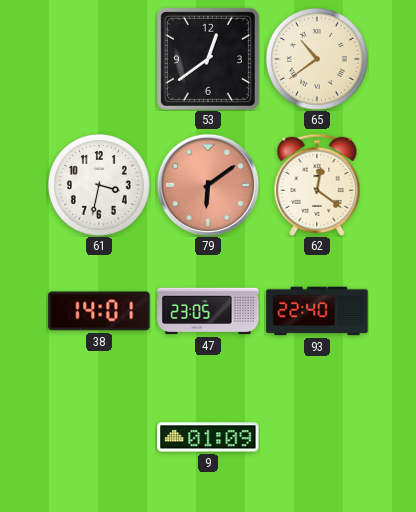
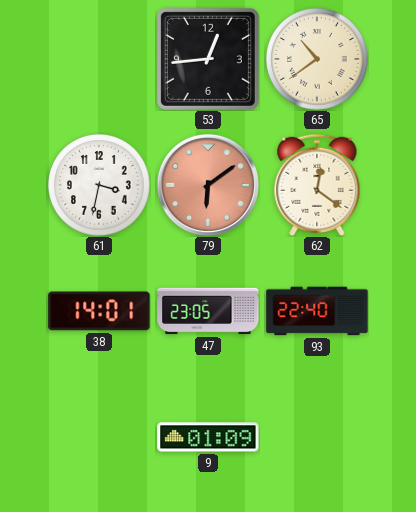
53: 12:39 -> 12:44 (208, 59)
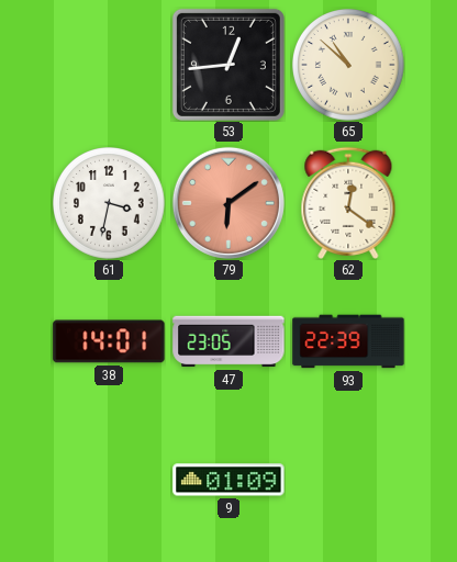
65: 10:39 -> 10:52 (349, 66)
93: 22:40 -> 22:39 (348, 341)
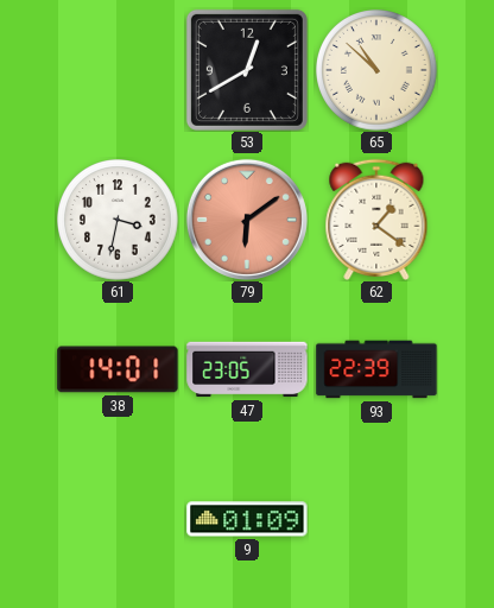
53: 12:44 -> 12:40 (247, 70)
62: 12:21 -> 1:21 (376, 220)
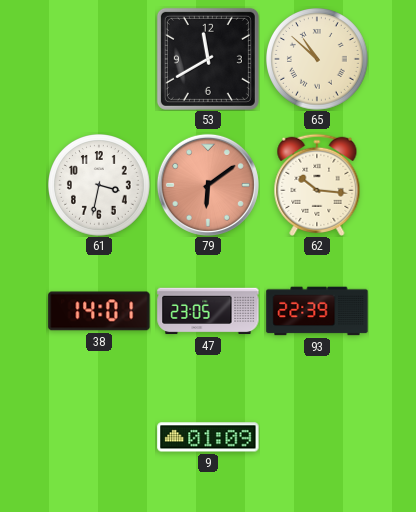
53: 12:40 -> 11:40 (208, 59)
62: 1:21 -> 10:16 (317, 185)
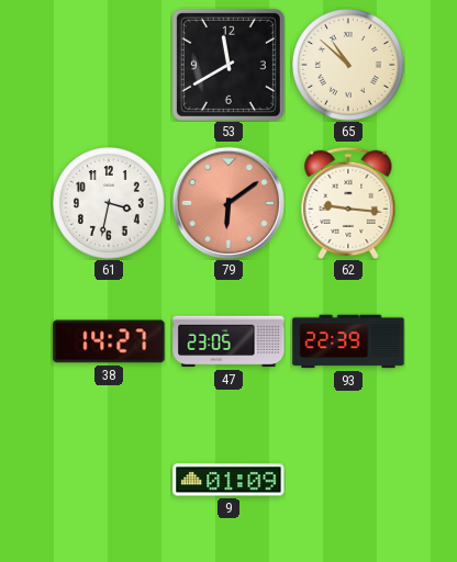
62: 10:16 -> 9:16 (348, 203)
38: 14:01 -> 14:27 (109, 341)
